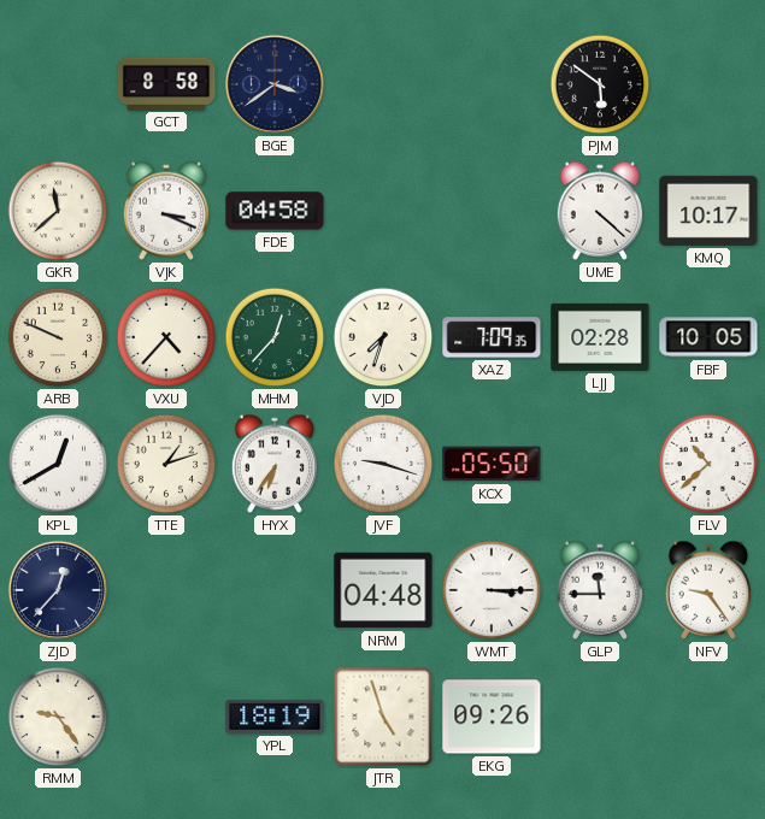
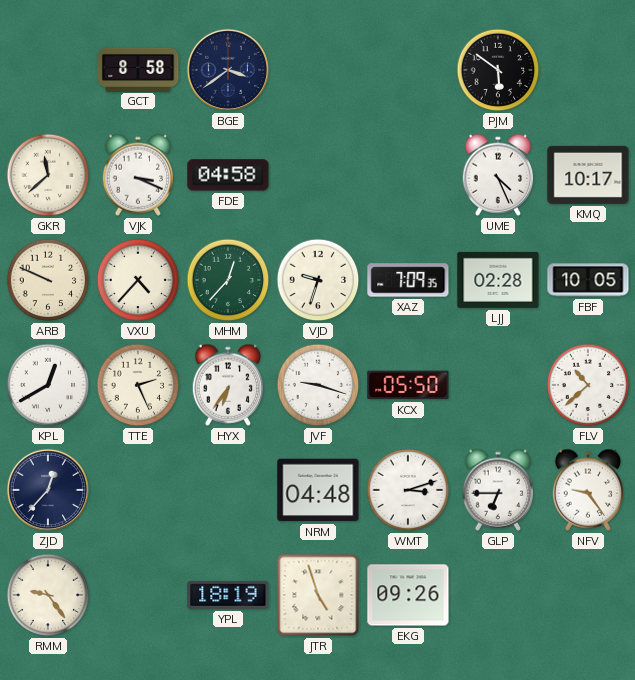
UME: 4:22 -> 4:26 (498, 175)
VJD: 7:33 -> 9:33 (318, 280)
TTE: 1:12 -> 2:26 (138, 385)
WMT: 3:15 -> 3:12 (408, 490)
GLP: 11:45 -> 6:45 (498, 490)
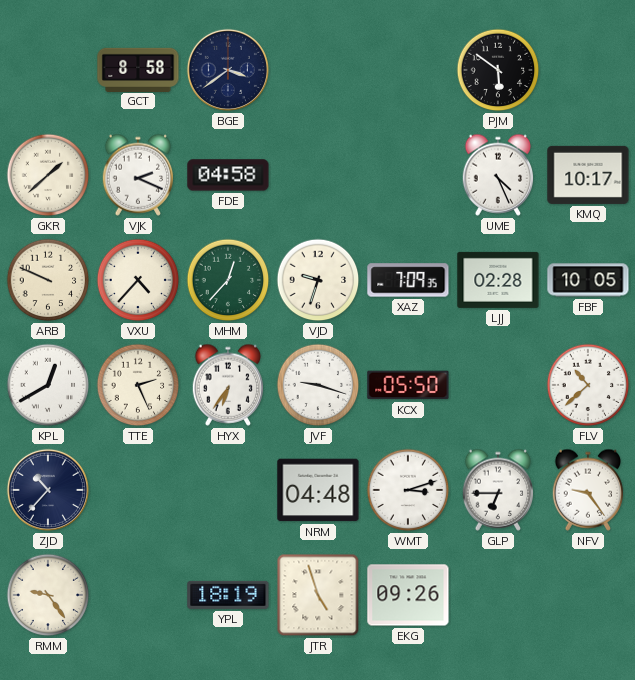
GKR: 11:38 -> 1:38 (48, 175)
VJK: 3:19 -> 2:19 (138, 175)
ZJD: 12:37 -> 10:37 (48, 490)
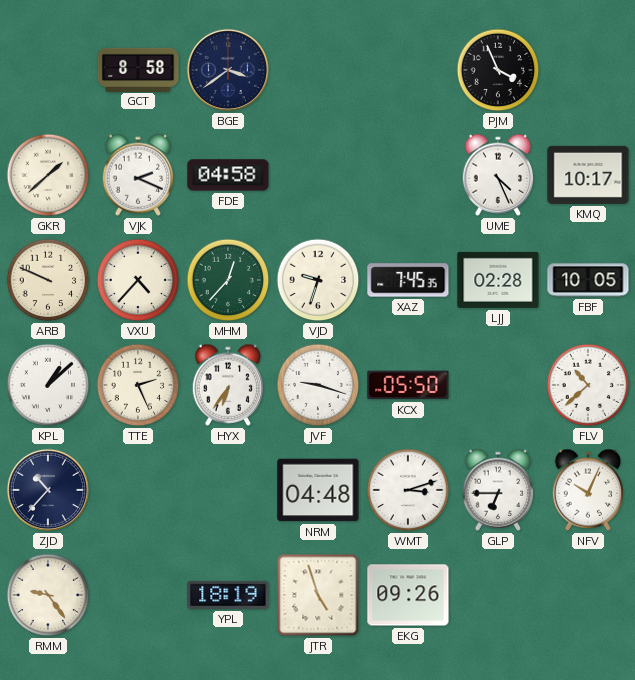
PJM: 5:51 -> 3:56 (498, 70)
XAZ: 7:09 -> 7:45 (408, 280)
KPL: 12:40 -> 1:08 (48, 385)
NFV: 9:24 -> 10:04 (588, 490)
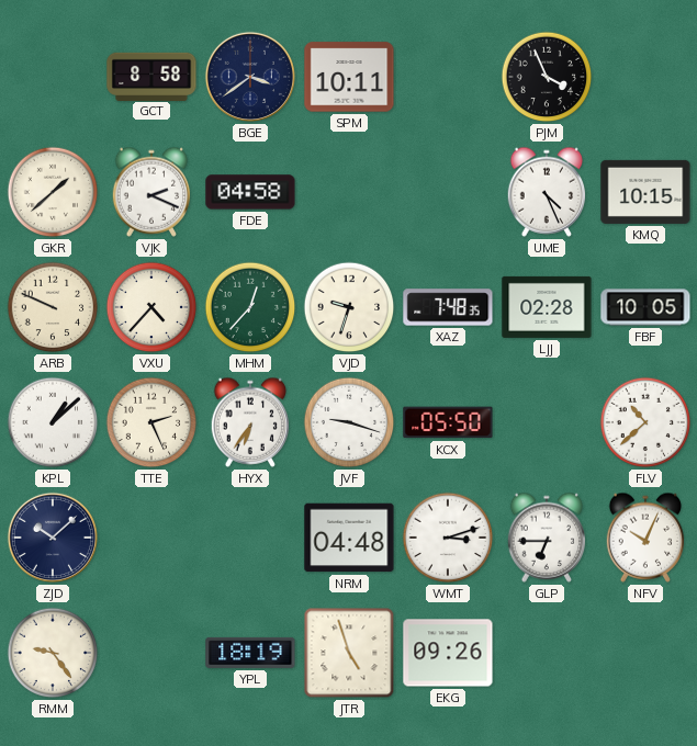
SPM: none -> 10:11 (349, 77)
KMQ: 10:17 -> 10:15 (645, 192)
XAZ: 7:45 -> 7:48 (448, 307)
ZJD: 10:37 -> 10:08 (53, 538)
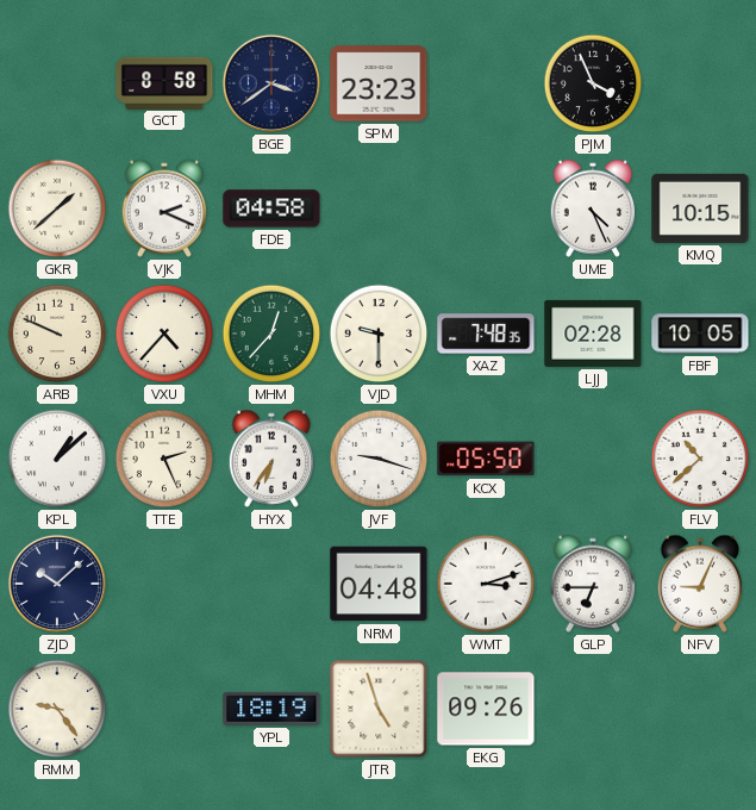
SPM: 10:11 -> 23:23 (379, 83)
VJD: 9:33 -> 9:30 (379, 334)
NFV: 10:04 -> 9:04 (700, 584)
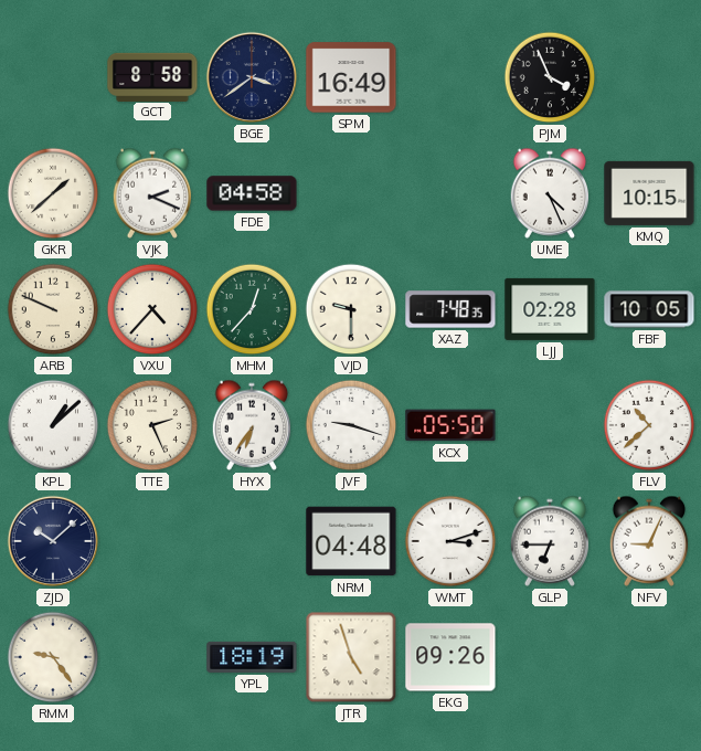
SPM: 23:23 -> 16:49 (351, 77)
